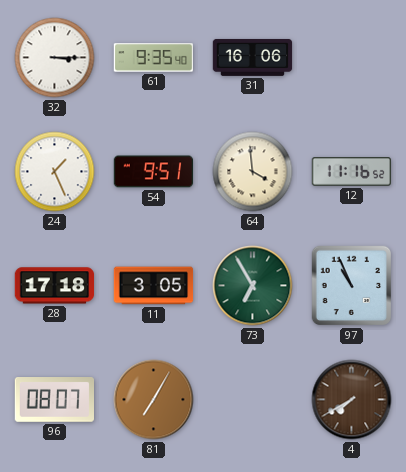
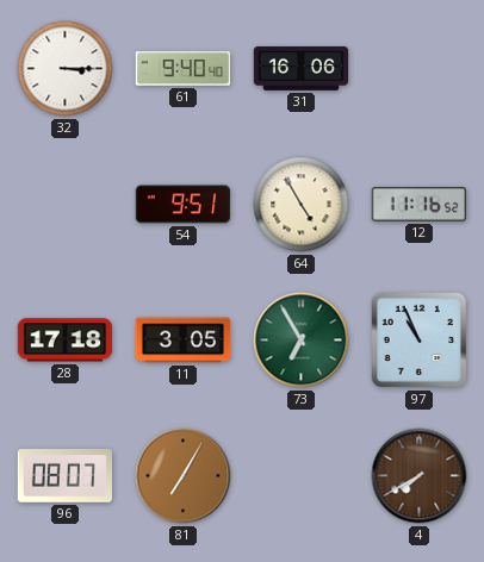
61: 9:35 -> 9:40 (182, 69)
24: 1:26 -> none (55, 172)
64: 3:59 -> 4:55 (302, 205)
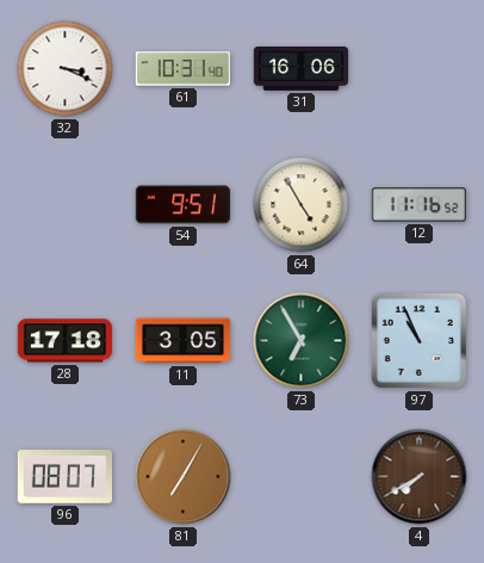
32: 3:15 -> 3:19 (66, 69)
61: 9:40 -> 10:31 (182, 69)
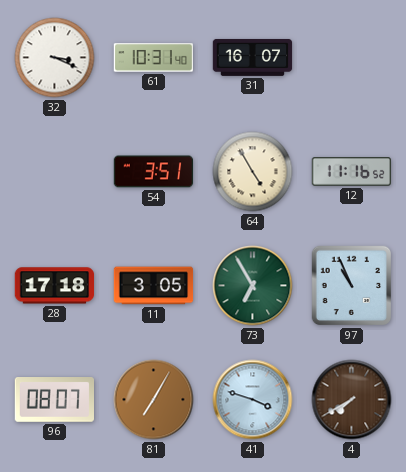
31: 16:06 -> 16:07 (253, 57)
54: 9:51 -> 3:51 (154, 172)
41: none -> 3:48 (253, 400)
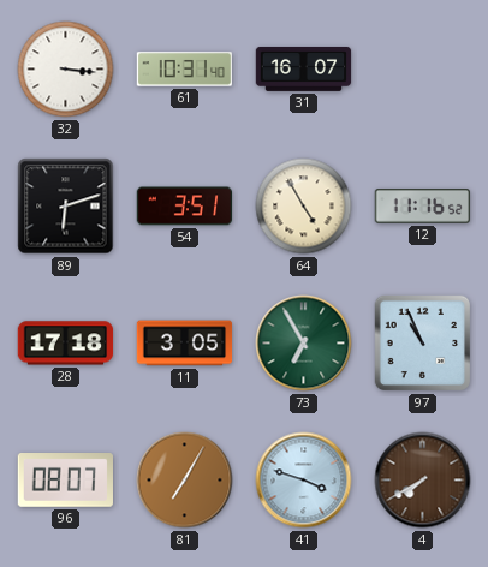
32: 3:19 -> 3:16 (66, 70)
89: none -> 6:12 (66, 207)
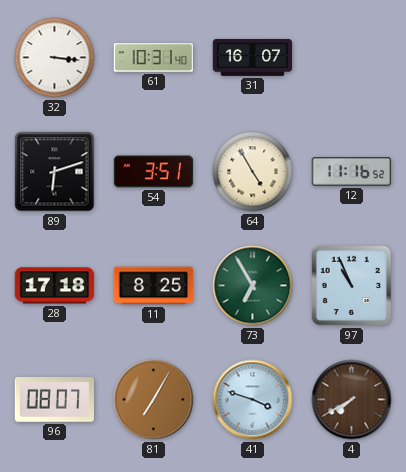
11: 3:05 -> 8:25 (154, 286)
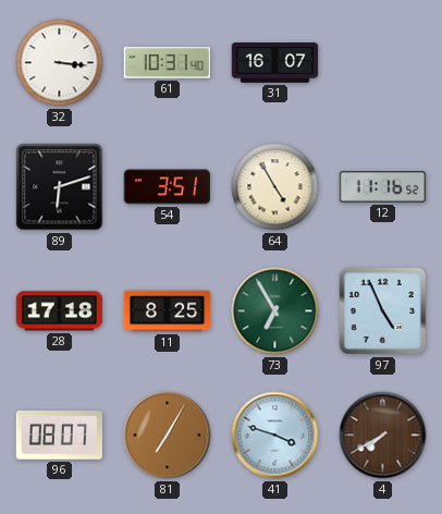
97: 10:56 -> 4:56 (383, 311)
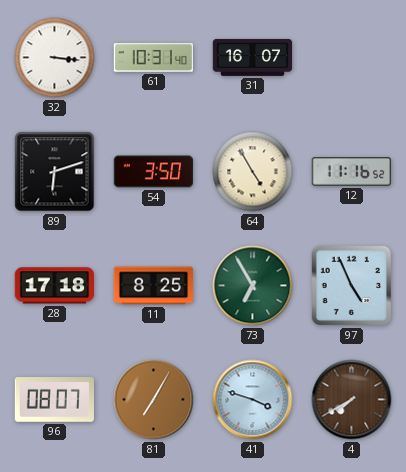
54: 3:51 -> 3:50 (154, 172)
